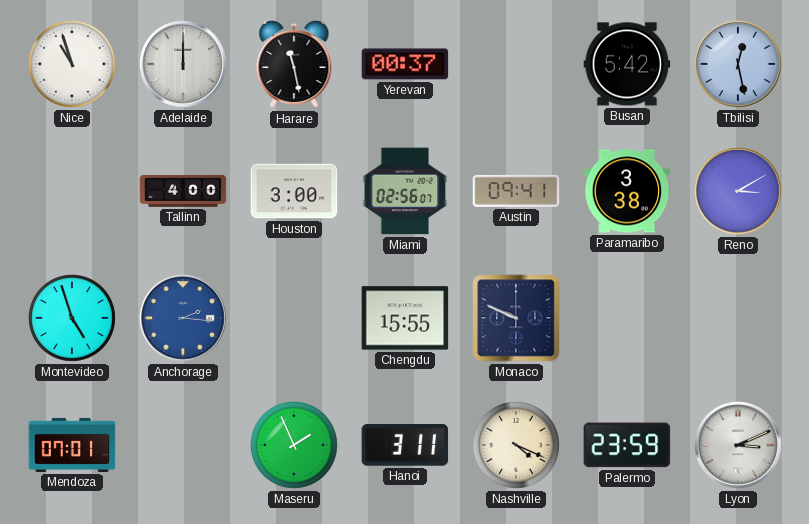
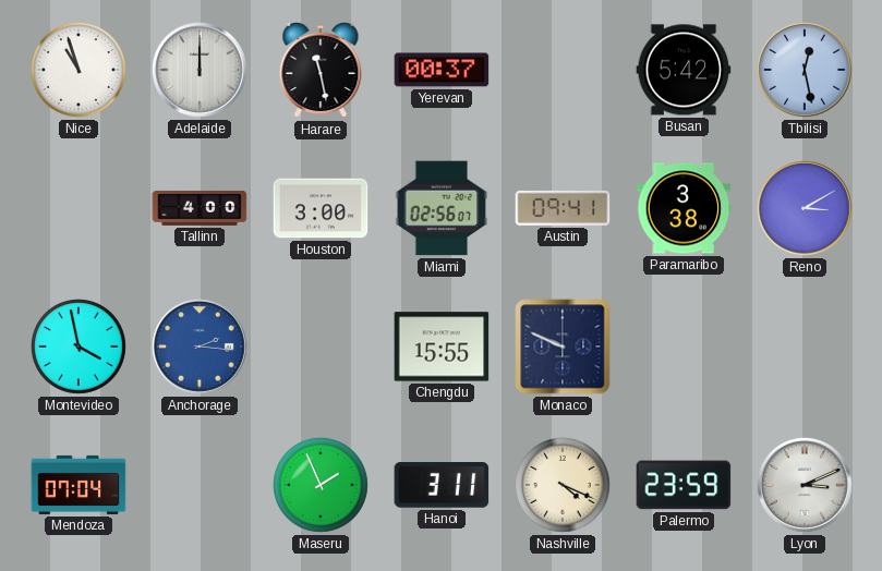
Montevideo: 4:57 -> 3:58 (80, 348)
Mendoza: 07:01 -> 07:04 (78, 485)
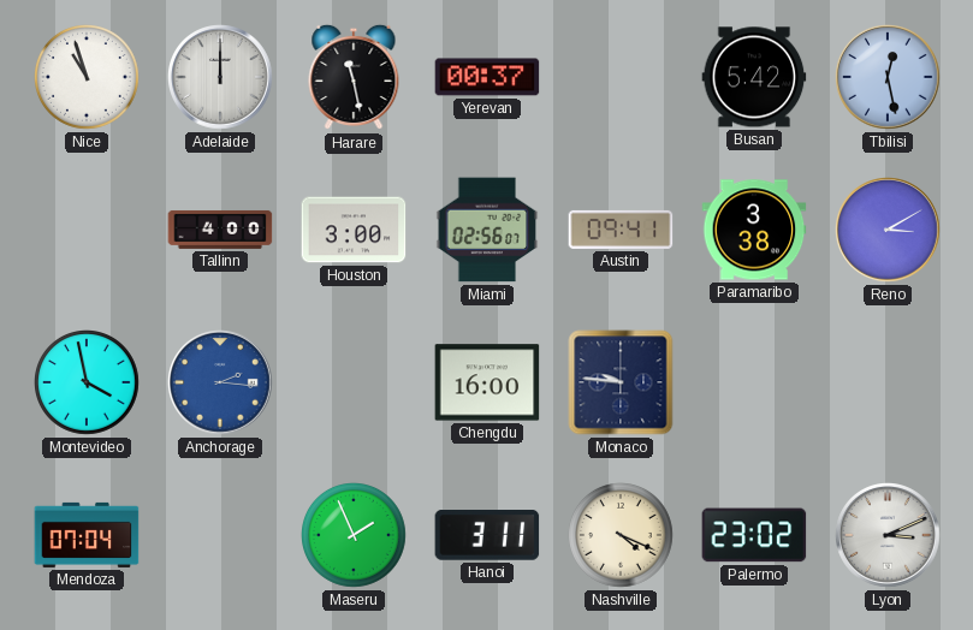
Chengdu: 15:55 -> 16:00 (487, 382)
Monaco: 9:49 -> 9:46 (621, 382)
Palermo: 23:59 -> 23:02 (754, 535)
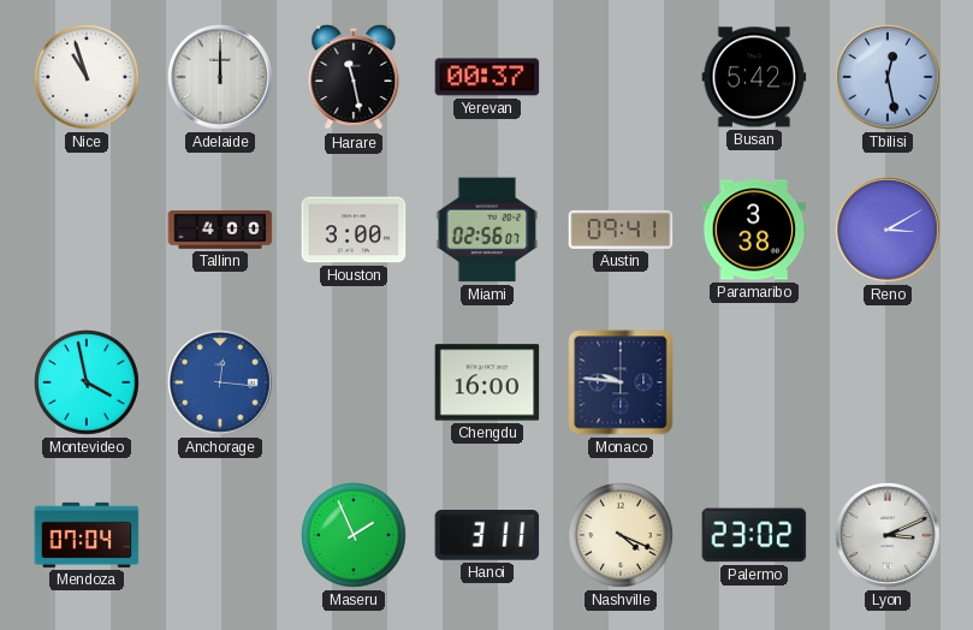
Anchorage: 2:16 -> 12:16 (220, 382)
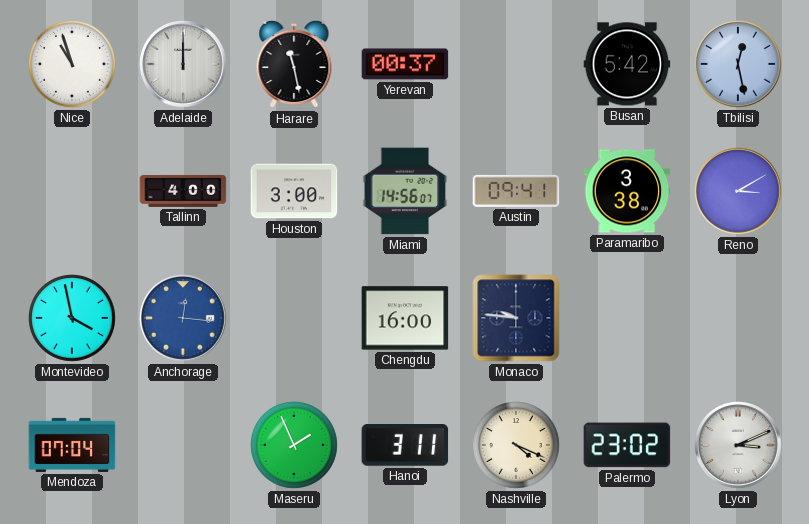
Miami: 02:56 -> 14:56 (405, 191)
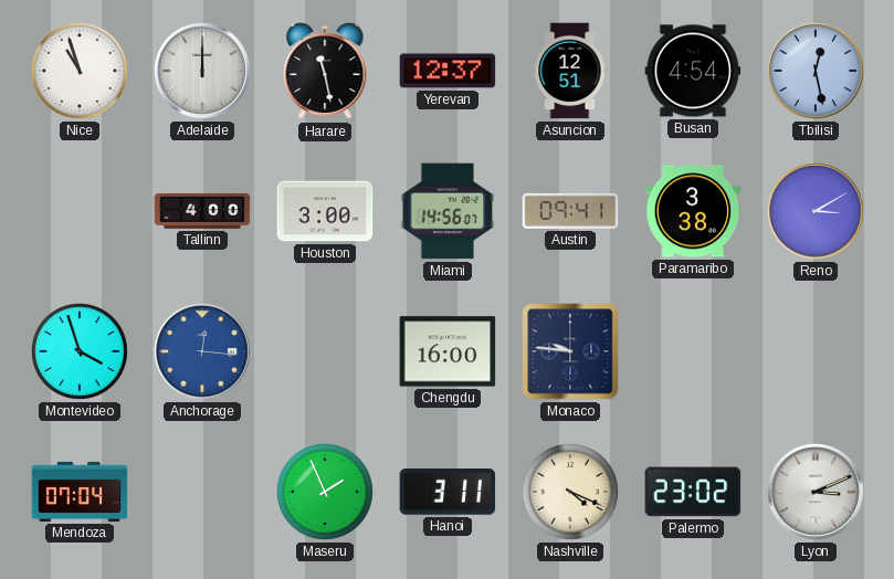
Yerevan: 00:37 -> 12:37 (448, 71)
Asuncion: none -> 12:51 (570, 71)
Busan: 5:42 -> 4:54 (693, 71)
Montevideo: 3:58 -> 3:57 (81, 352)
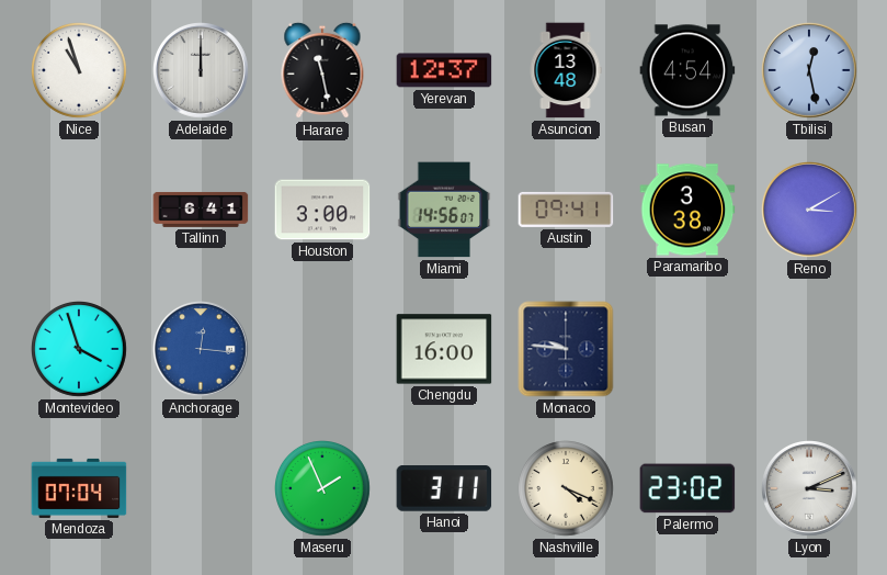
Asuncion: 12:51 -> 13:48 (566, 70)
Tallinn: 4:00 -> 6:41 (201, 210)
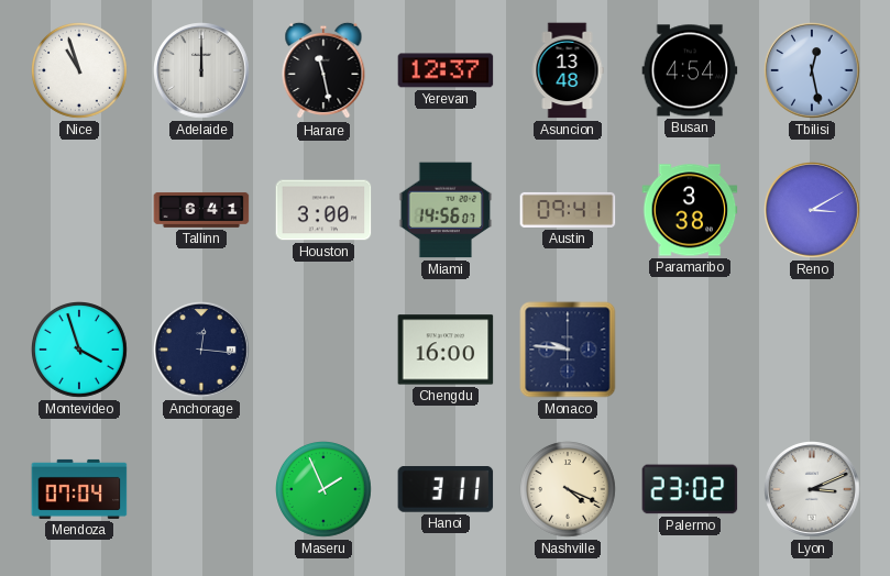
Anchorage dial: blue -> navy (201, 350)
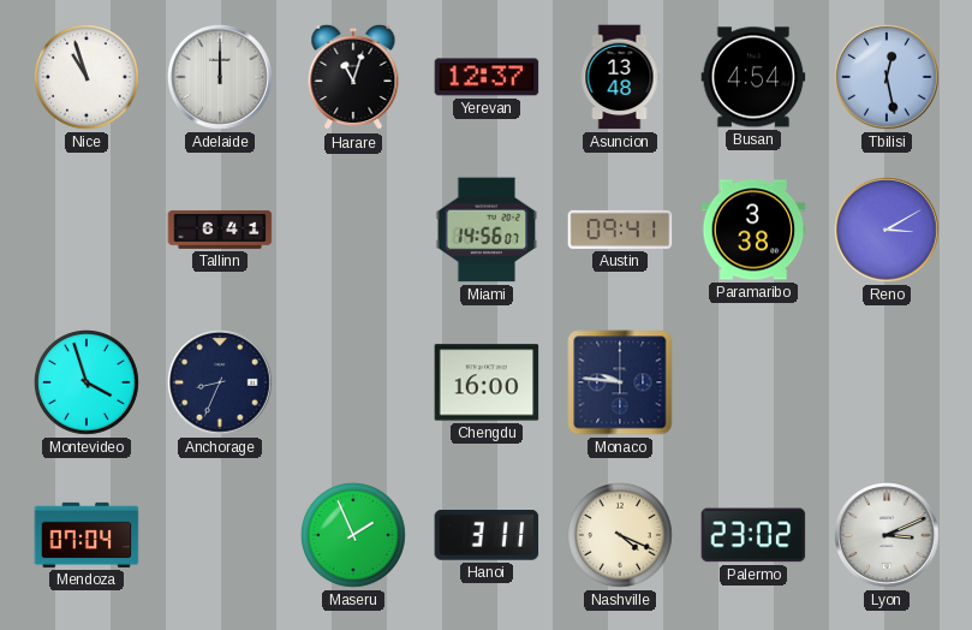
Harare: 11:28 -> 11:03 (353, 77)
Houston: 3:00 -> none (323, 210)
Anchorage: 12:16 -> 8:34 (220, 382)
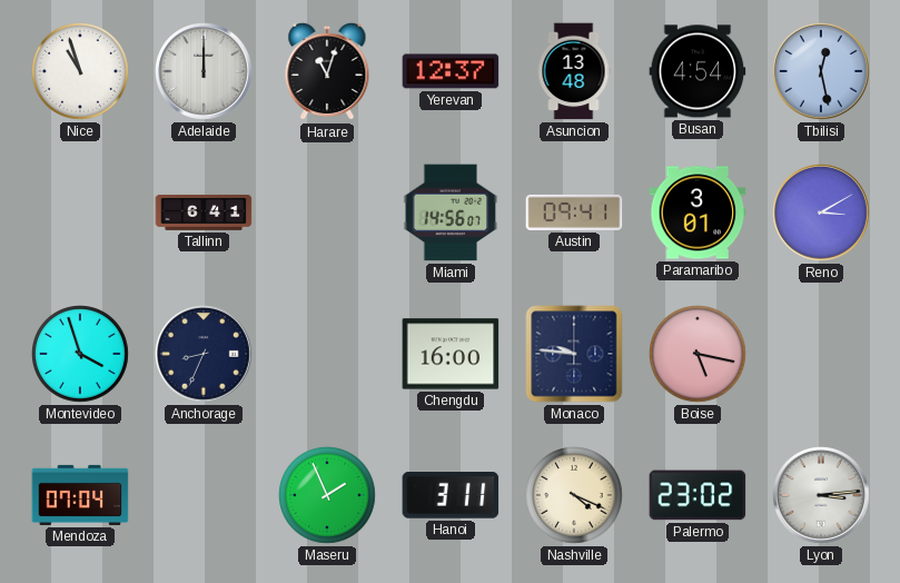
Paramaribo: 3:38 -> 3:01 (698, 213)
Boise: none -> 5:17 (699, 355)
Lyon: 3:11 -> 3:14 (821, 495)
